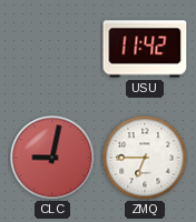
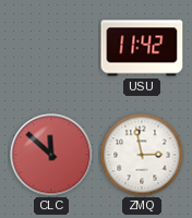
CLC: 9:02 -> 11:52 (51, 155)
ZMQ: 6:45 -> 2:58 (142, 155)
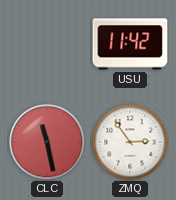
CLC: 11:52 -> 11:28 (47, 142)
ZMQ: 2:58 -> 2:54 (130, 142)
